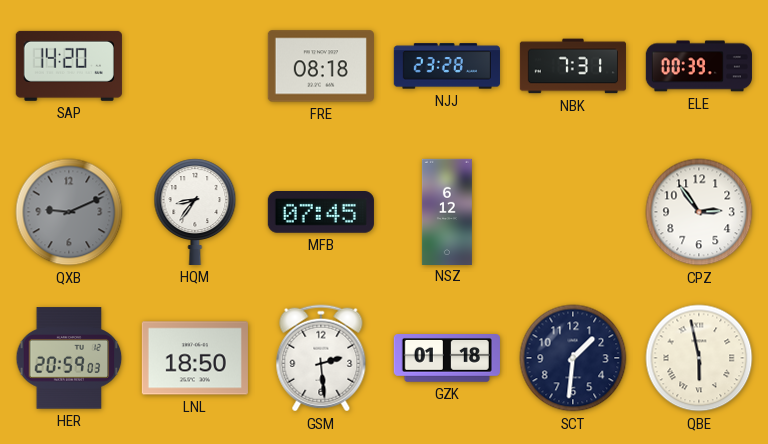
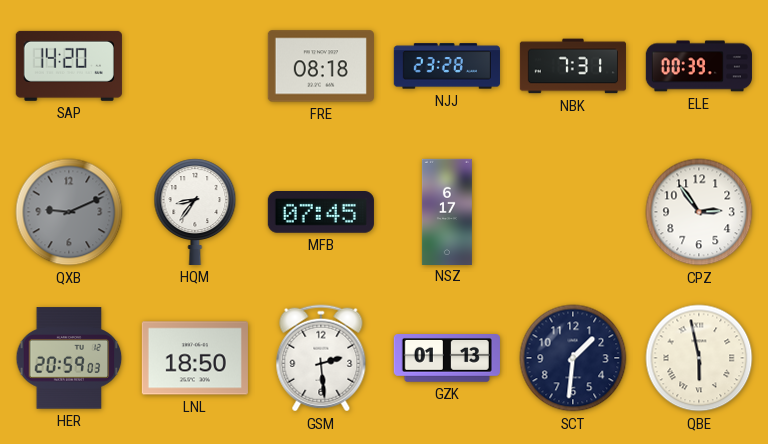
NSZ: 6:12 -> 6:17 (447, 211)
GZK: 01:18 -> 01:13 (447, 359)
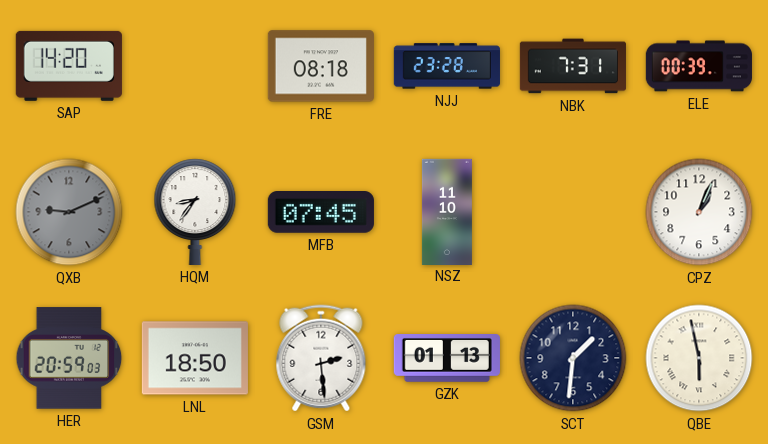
NSZ: 6:17 -> 11:10 (447, 211)
CPZ: 2:54 -> 1:04 (699, 212)
